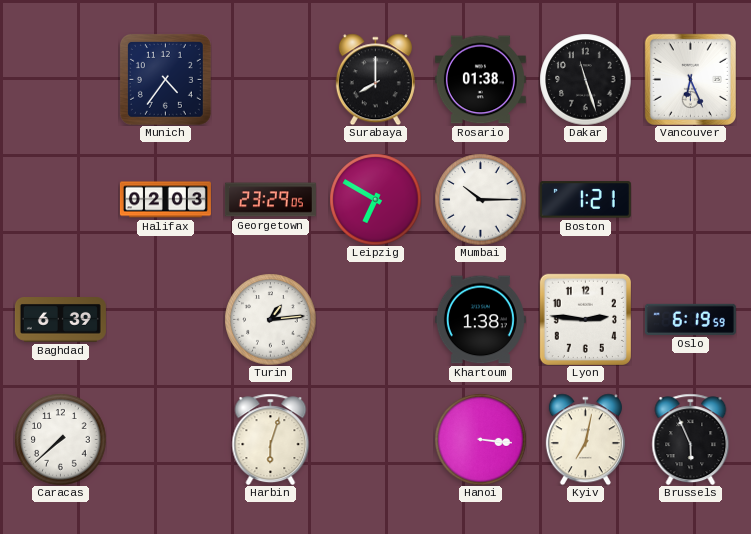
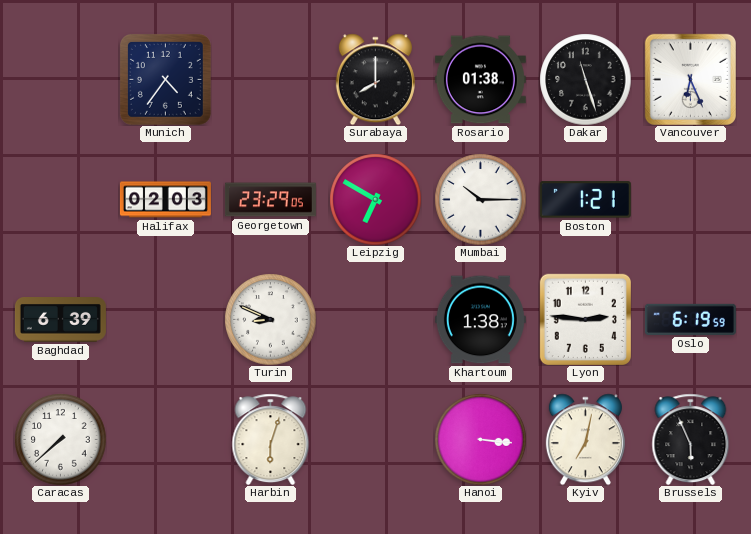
Turin: 1:14 -> 8:49 (270, 319)
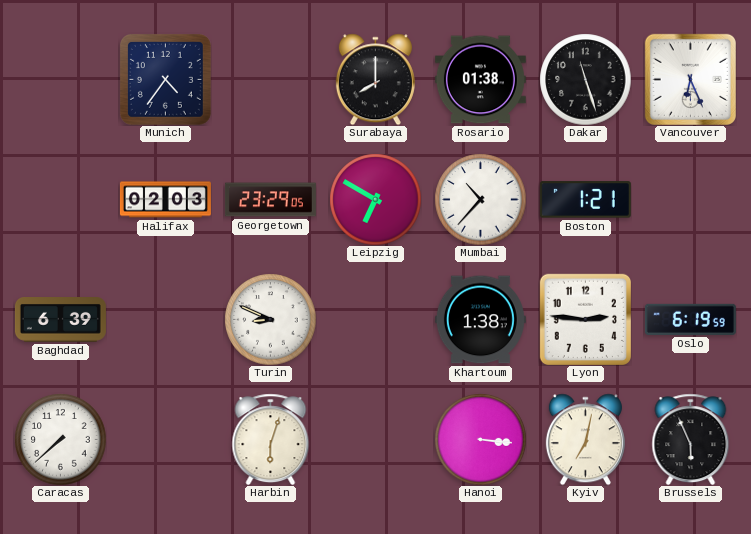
Mumbai: 10:15 -> 10:37 (480, 199)
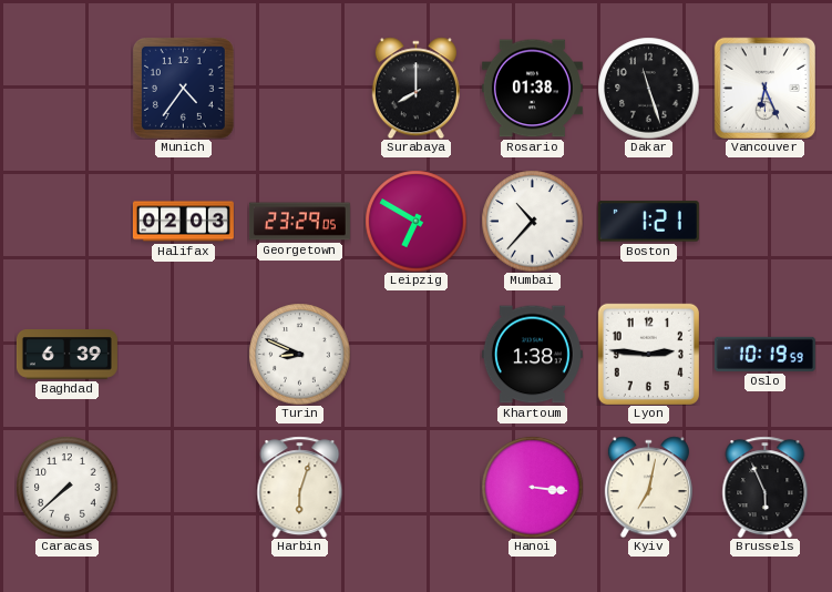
Oslo: 6:19 -> 10:19 (764, 354)
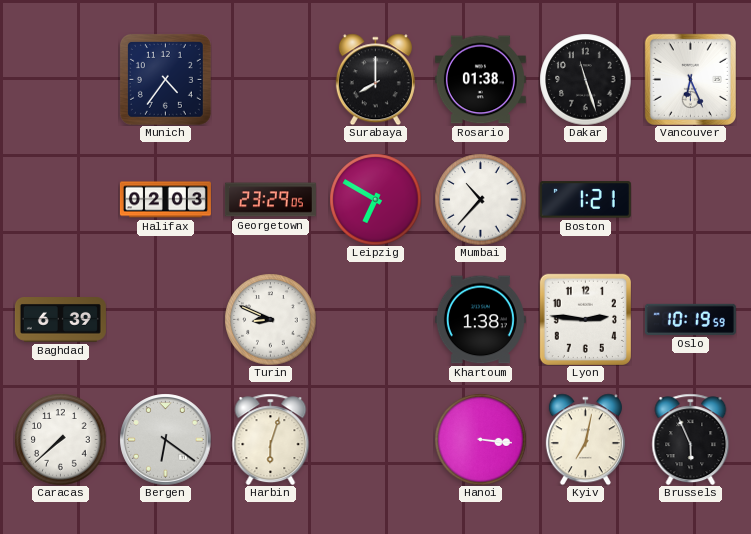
Bergen: none -> 6:21 (165, 439)
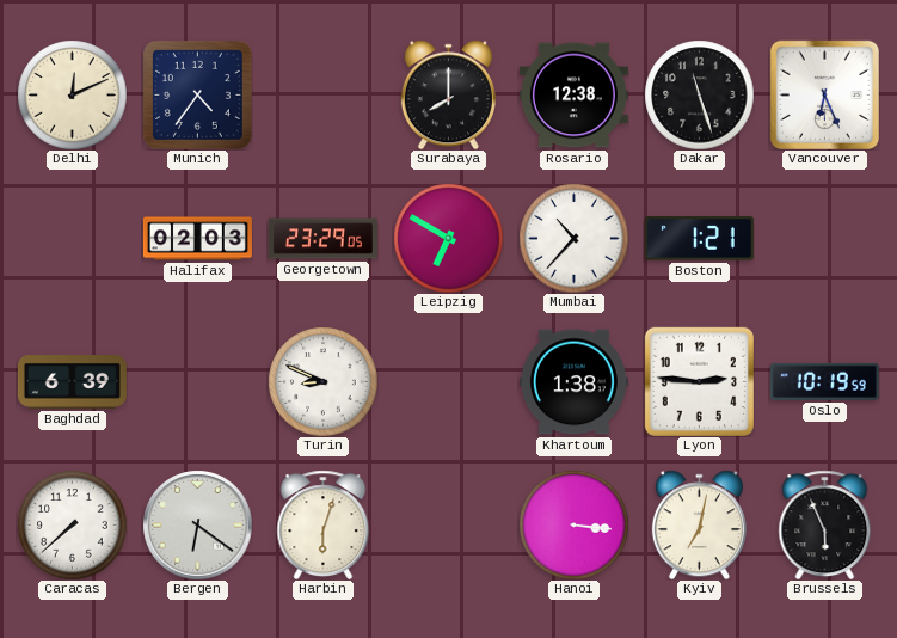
Delhi: none -> 12:11 (72, 94)
Rosario: 01:38 -> 12:38 (573, 96)
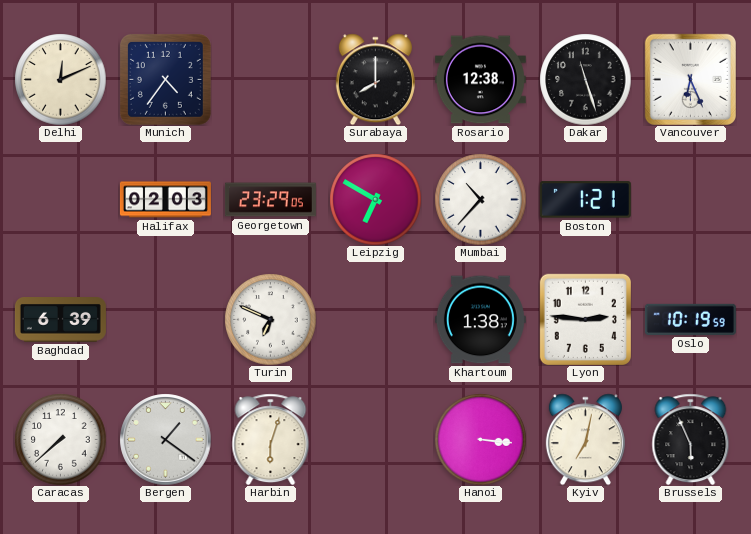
Turin: 8:49 -> 6:49 (270, 319)
Bergen: 6:21 -> 1:21 (165, 439)
